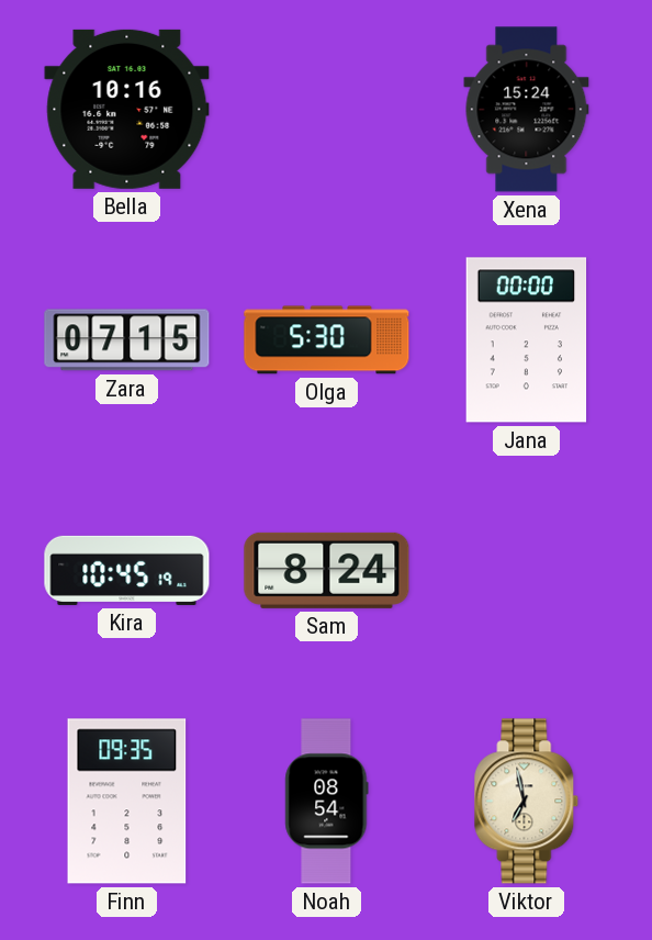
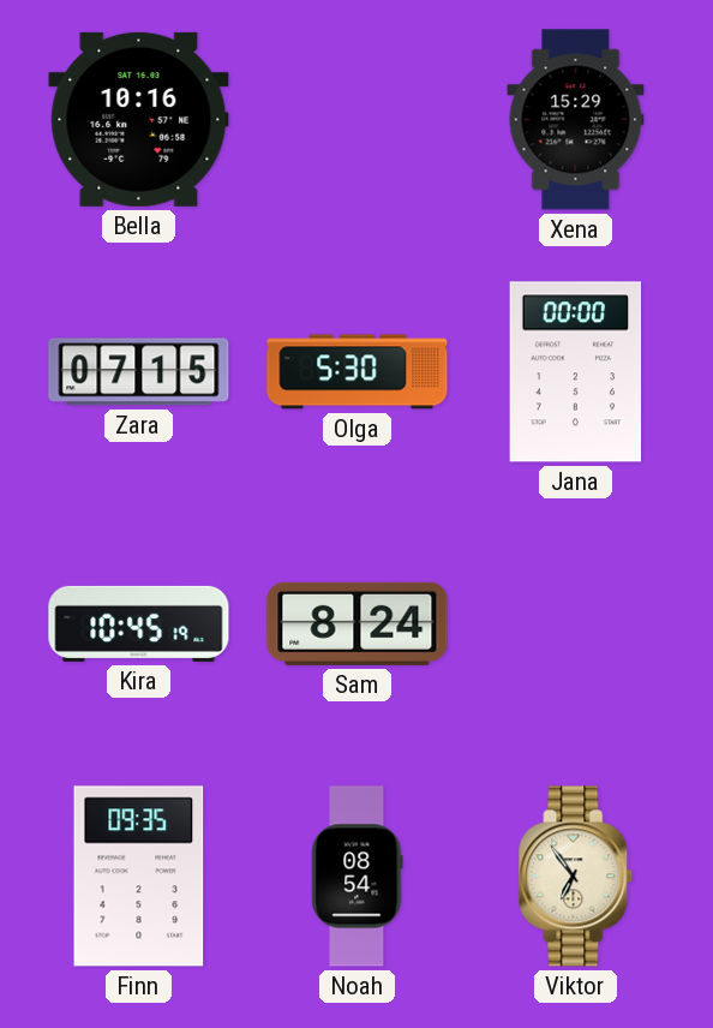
Xena: 15:24 -> 15:29 (576, 120)
Viktor: 6:58 -> 6:54 (576, 877)
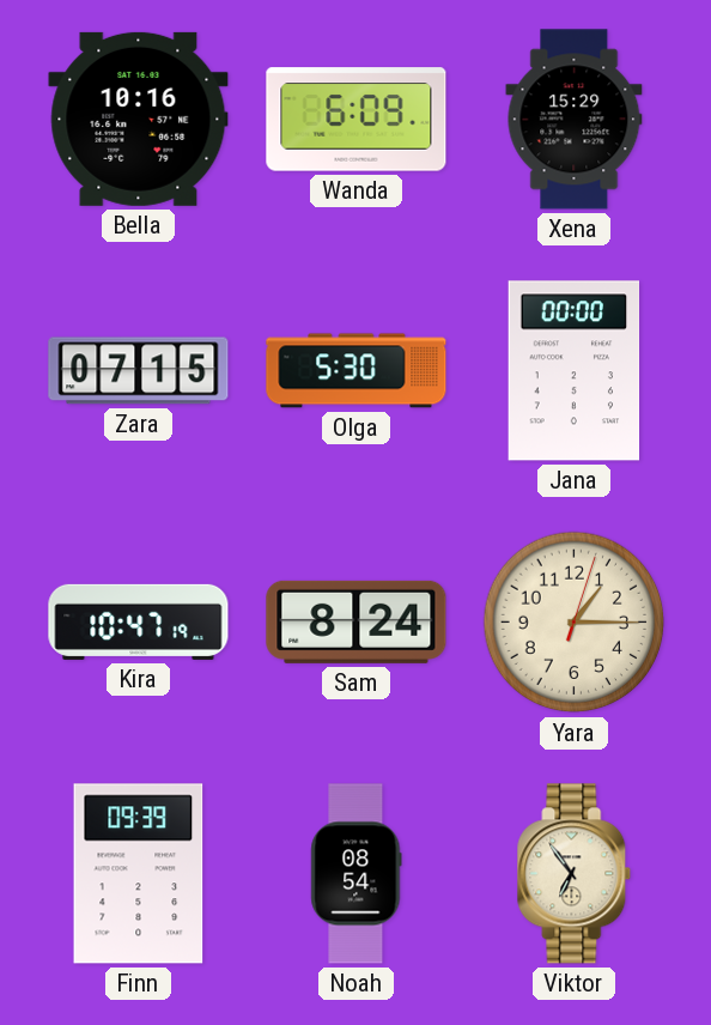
Wanda: none -> 6:09 (357, 120)
Kira: 10:45 -> 10:47 (139, 621)
Yara: none -> 1:15 (575, 623)
Finn: 09:35 -> 09:39 (139, 874)
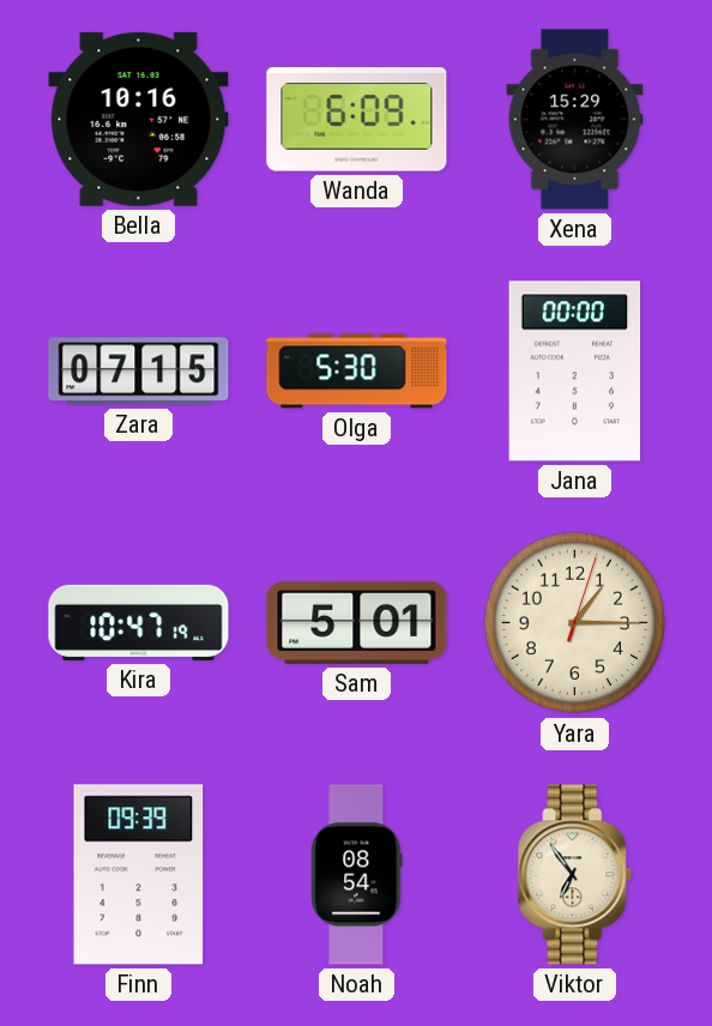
Sam: 8:24 -> 5:01 (357, 622)
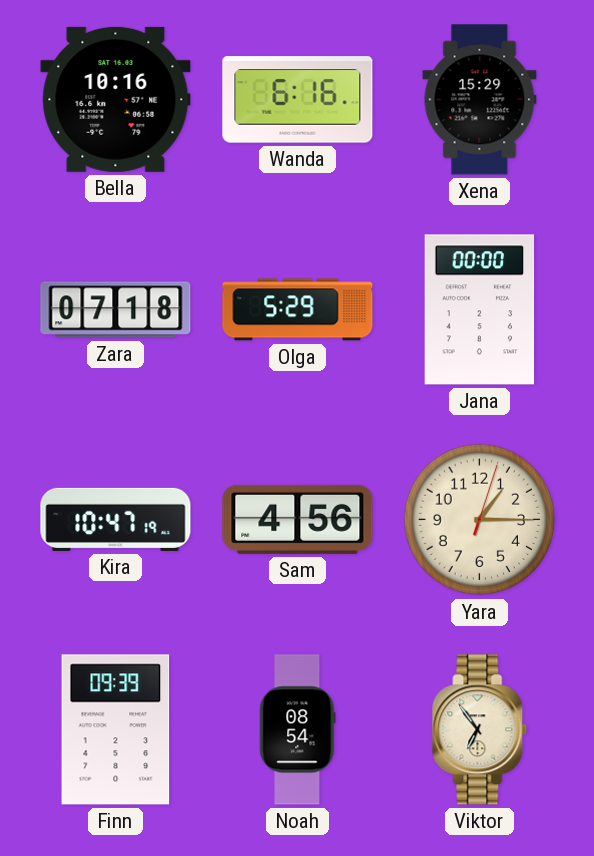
Wanda: 6:09 -> 6:16 (298, 100)
Zara: 07:15 -> 07:18 (116, 310)
Olga: 5:30 -> 5:29 (298, 310)
Sam: 5:01 -> 4:56 (298, 519)
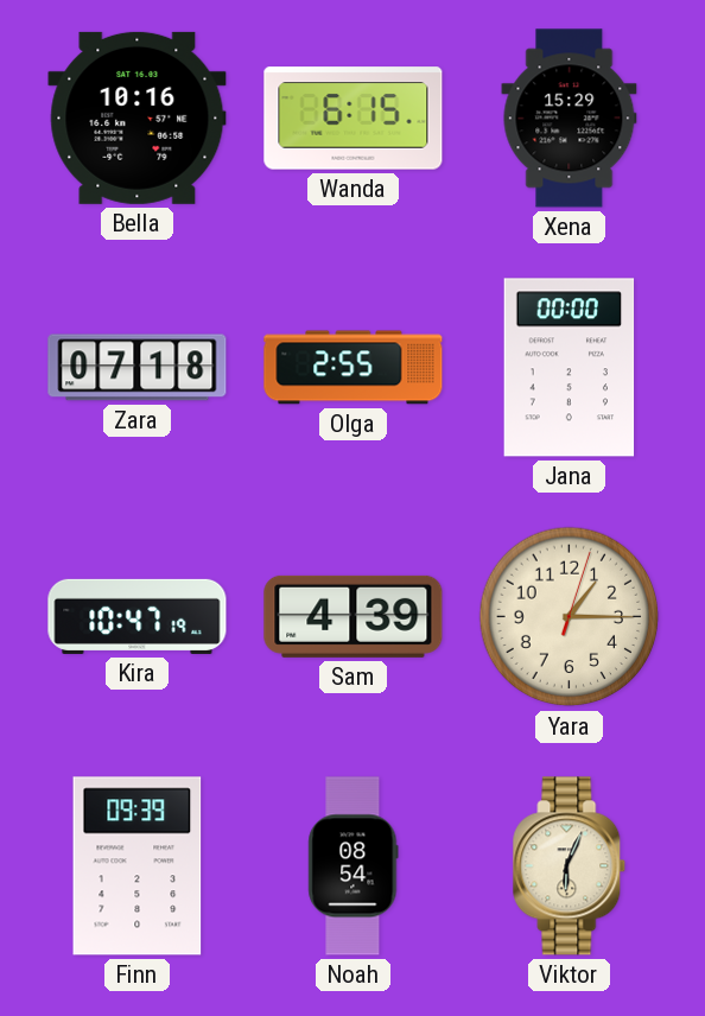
Wanda: 6:16 -> 6:15 (354, 119)
Olga: 5:29 -> 2:55 (354, 368)
Sam: 4:56 -> 4:39 (354, 616)
Viktor: 6:54 -> 6:04 (570, 866)
